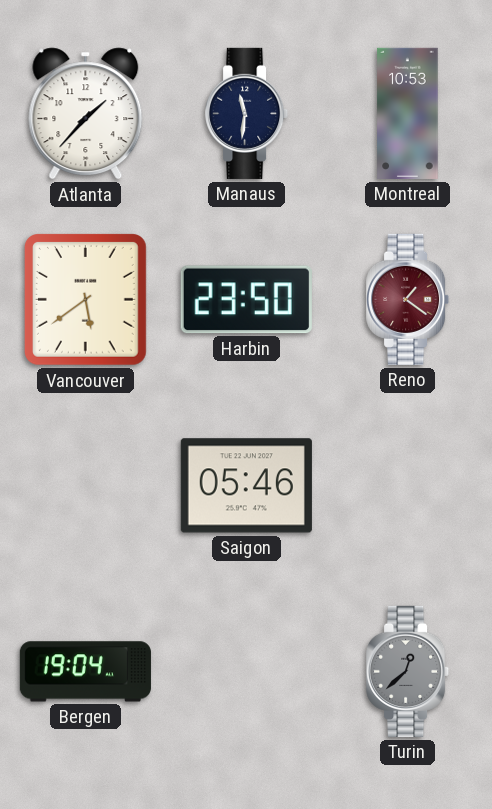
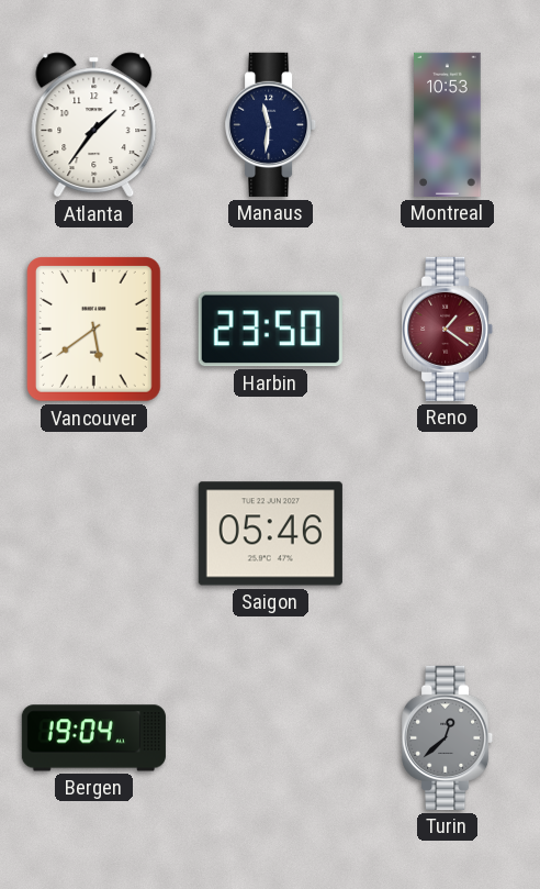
Atlanta: 1:37 -> 1:36 (94, 125)
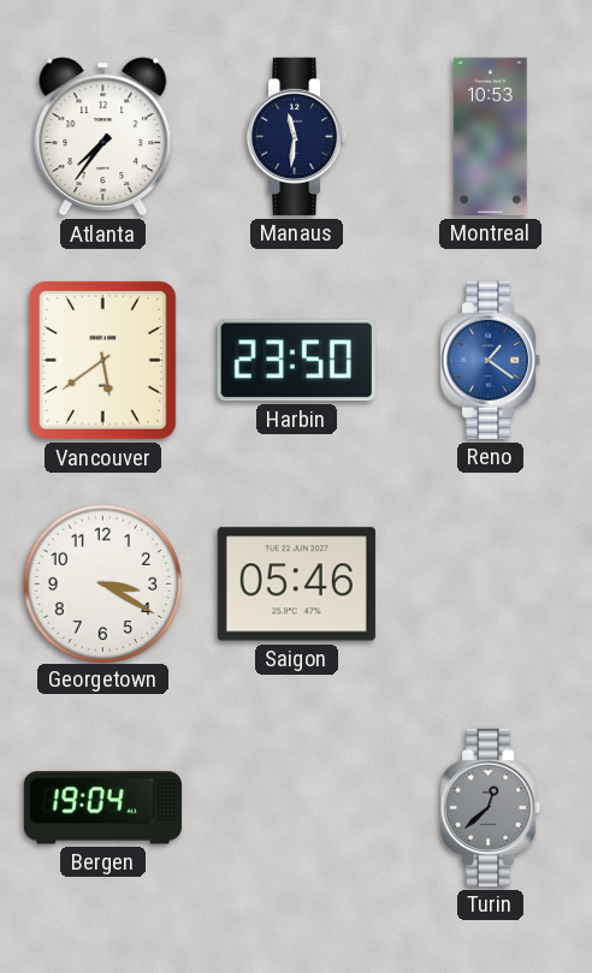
Atlanta: 1:36 -> 7:36 (103, 137)
Reno dial: burgundy -> blue (491, 360)
Georgetown: none -> 3:20 (102, 583)
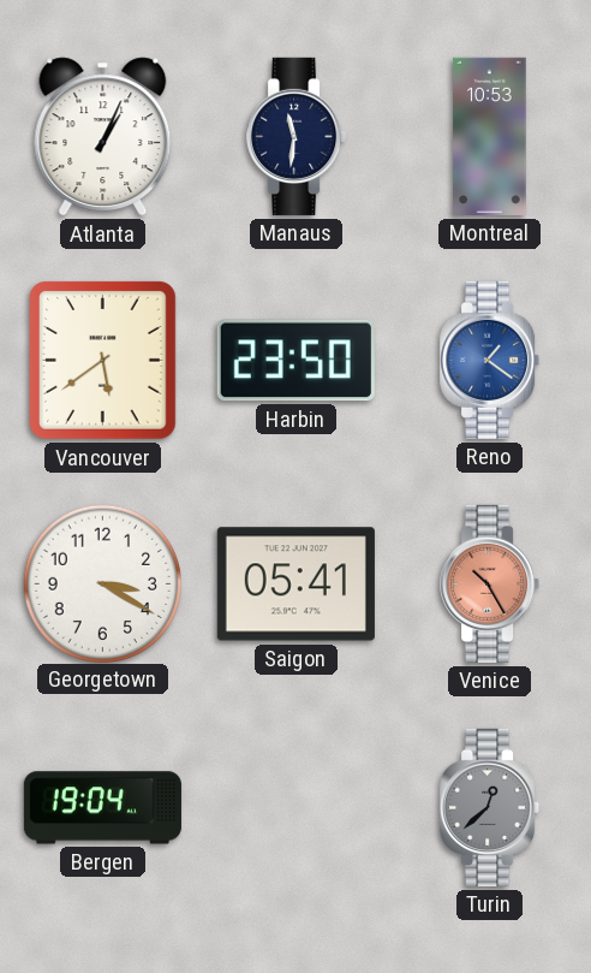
Atlanta: 7:36 -> 1:04 (103, 137)
Saigon: 05:46 -> 05:41 (295, 585)
Venice: none -> 10:25 (490, 583)
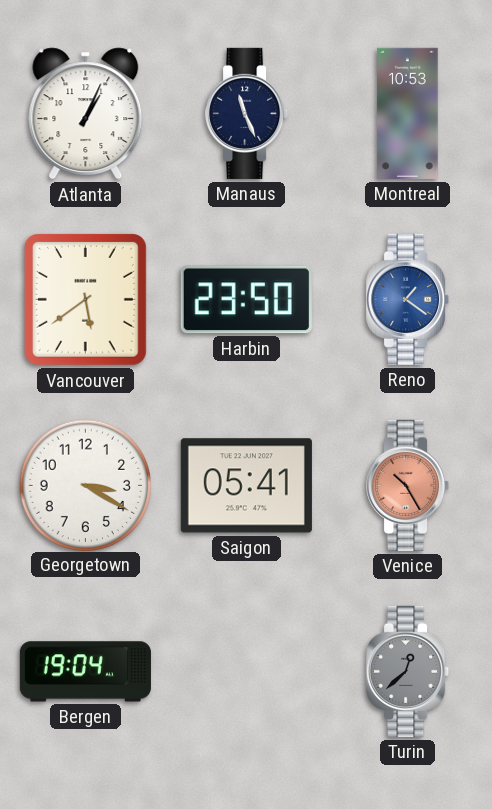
Manaus: 11:31 -> 11:26 (247, 113)
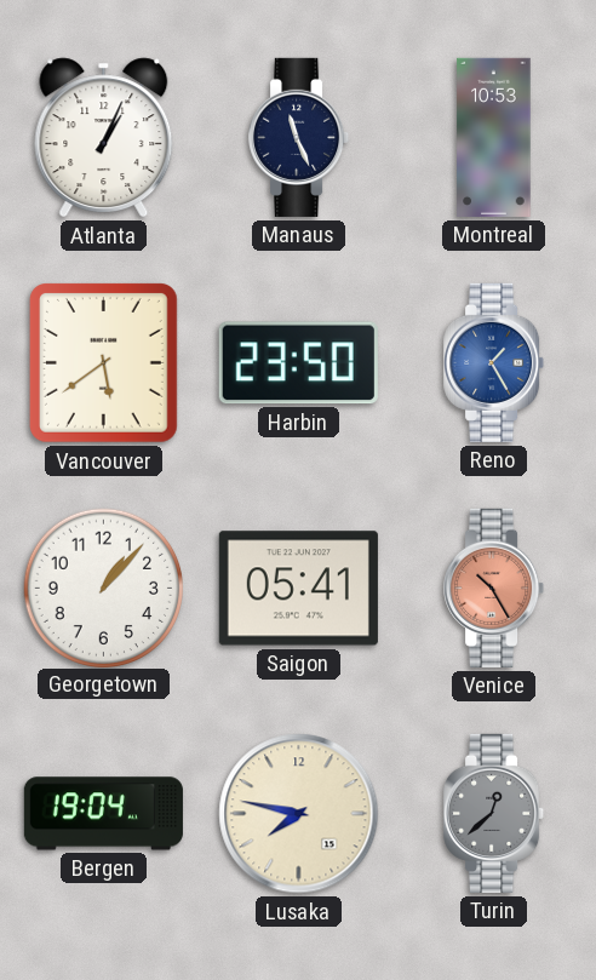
Reno: 1:21 -> 1:25 (494, 362)
Georgetown: 3:20 -> 1:07 (103, 588)
Lusaka: none -> 7:47 (299, 814)
